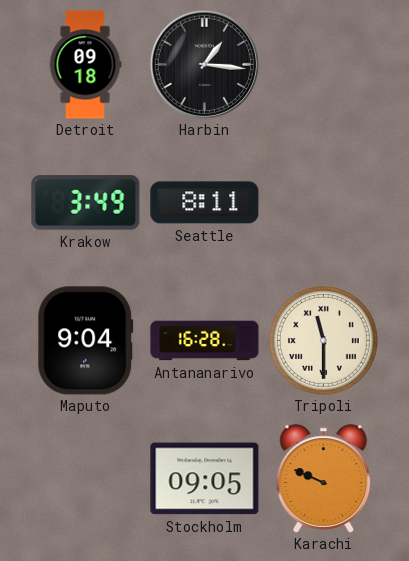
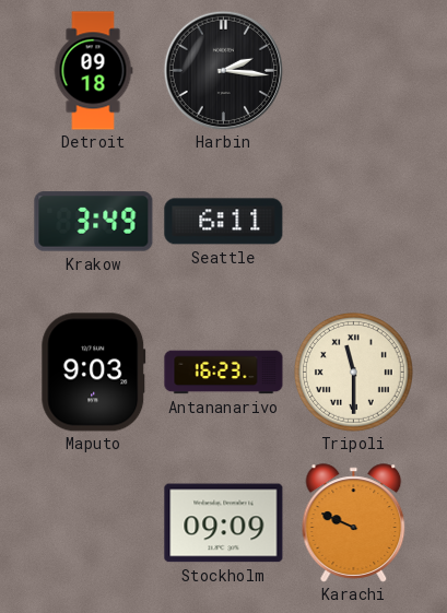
Harbin: 1:16 -> 2:16 (223, 70)
Seattle: 8:11 -> 6:11 (224, 222)
Maputo: 9:04 -> 9:03 (94, 373)
Antananarivo: 16:28 -> 16:23 (224, 373)
Stockholm: 09:05 -> 09:09 (224, 523)
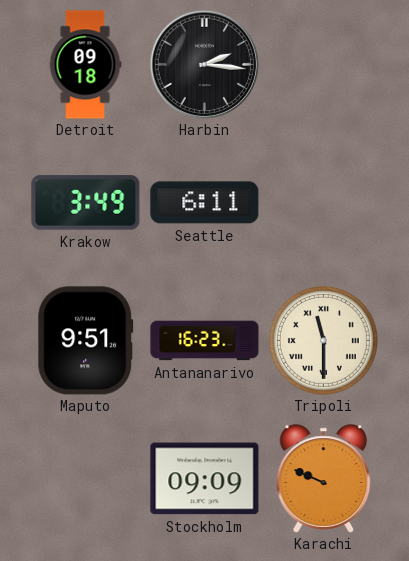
Maputo: 9:03 -> 9:51 (86, 341)
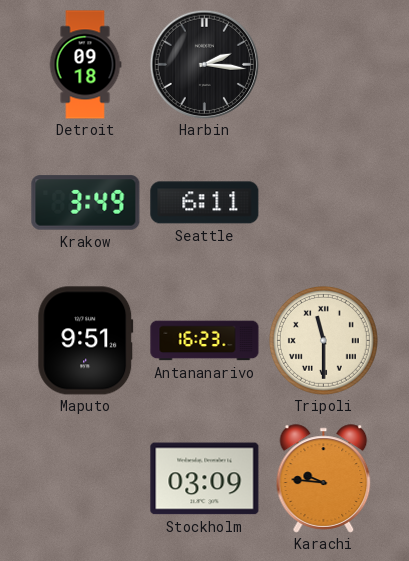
Stockholm: 09:09 -> 03:09 (205, 479)
Karachi: 9:49 -> 9:46 (324, 479)
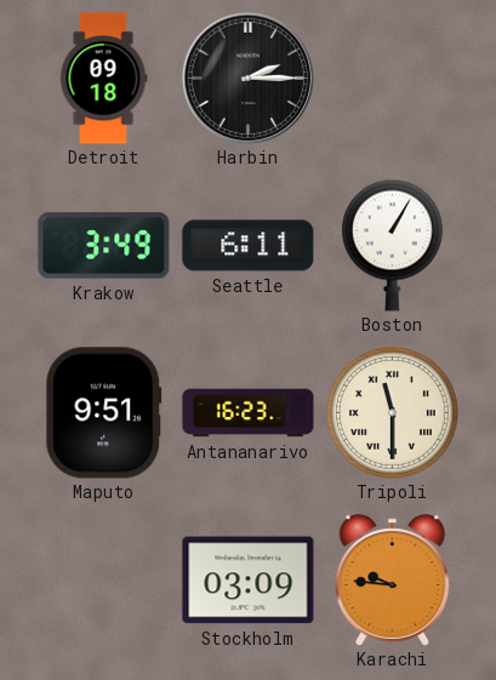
Harbin: 2:16 -> 2:15 (247, 78)
Boston: none -> 1:05 (392, 245)
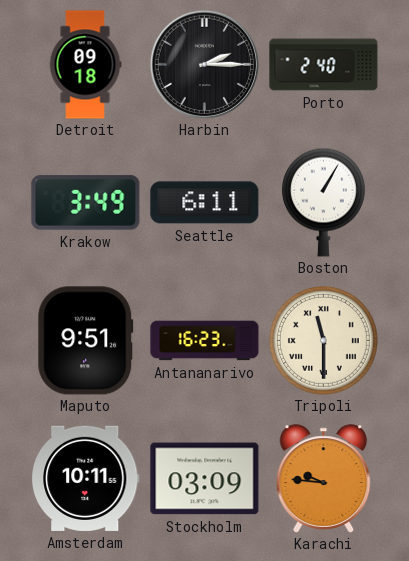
Porto: none -> 2:40 (324, 65)
Amsterdam: none -> 10:11 (86, 478)
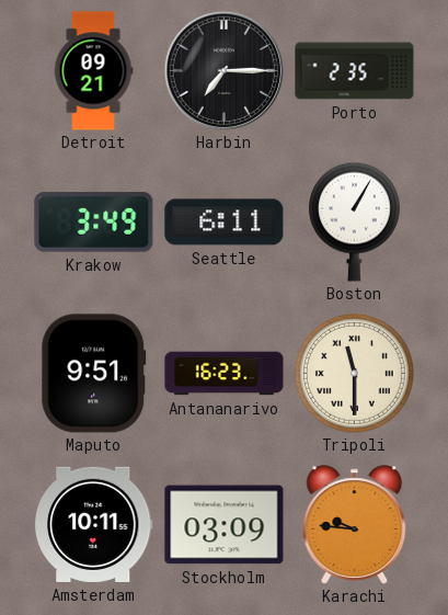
Detroit: 09:18 -> 09:21 (93, 71)
Harbin: 2:15 -> 7:15 (223, 70)
Porto: 2:40 -> 2:35 (355, 71)
